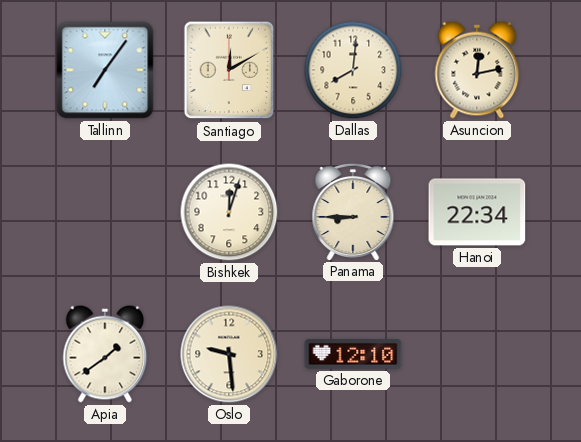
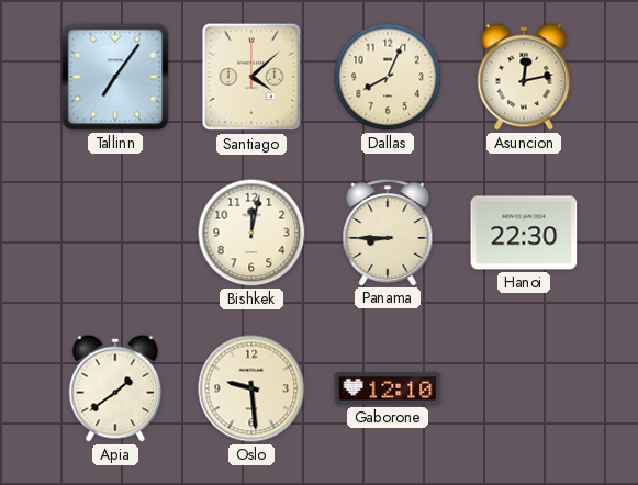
Santiago: 12:10 -> 4:08 (251, 77)
Dallas: 8:01 -> 8:04 (388, 77)
Bishkek: 12:03 -> 12:02 (251, 233)
Hanoi: 22:34 -> 22:30 (524, 233)
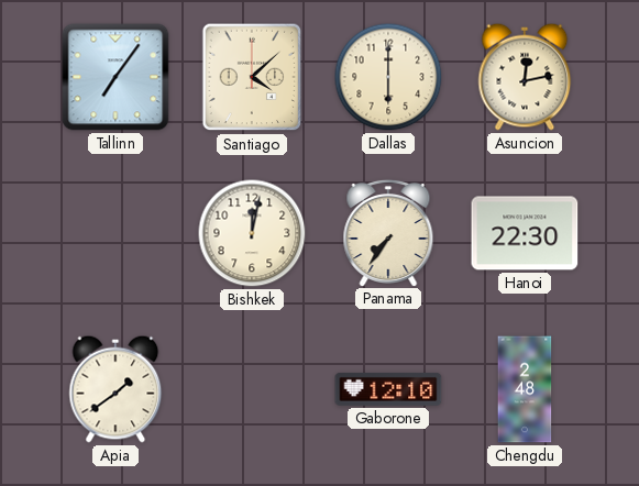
Dallas: 8:04 -> 6:00 (388, 77)
Panama: 8:45 -> 7:36 (388, 232)
Oslo: 9:29 -> none (251, 388)
Chengdu: none -> 2:48 (525, 389)
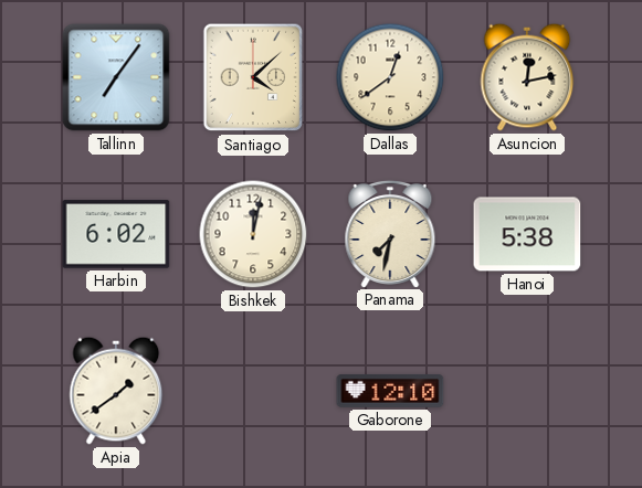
Dallas: 6:00 -> 12:39 (390, 77)
Harbin: none -> 6:02 (116, 234)
Panama: 7:36 -> 7:32 (390, 233)
Hanoi: 22:30 -> 5:38 (527, 234)
Chengdu: 2:48 -> none (525, 389)
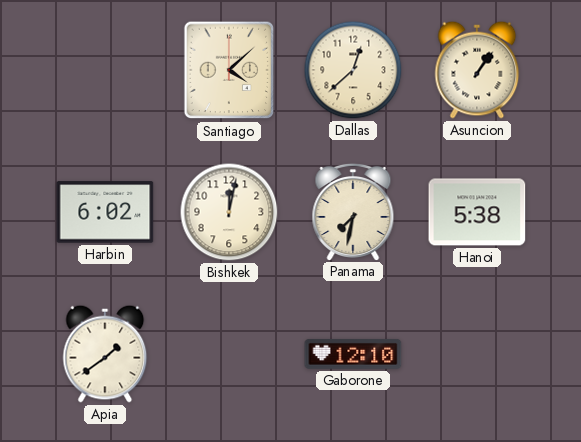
Tallinn: 7:06 -> none (116, 77)
Dallas: 12:39 -> 12:38 (353, 70)
Asuncion: 12:13 -> 1:06 (477, 70)
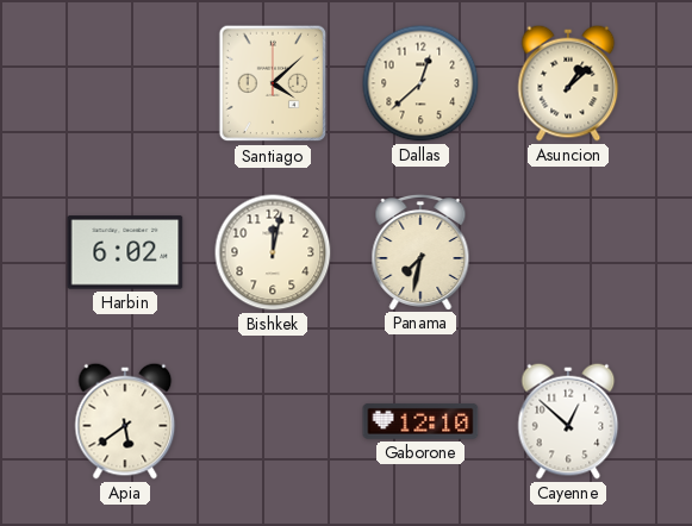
Asuncion: 1:06 -> 1:08 (568, 83)
Hanoi: 5:38 -> none (477, 212)
Apia: 1:39 -> 5:39 (125, 421)
Cayenne: none -> 12:52 (568, 421)
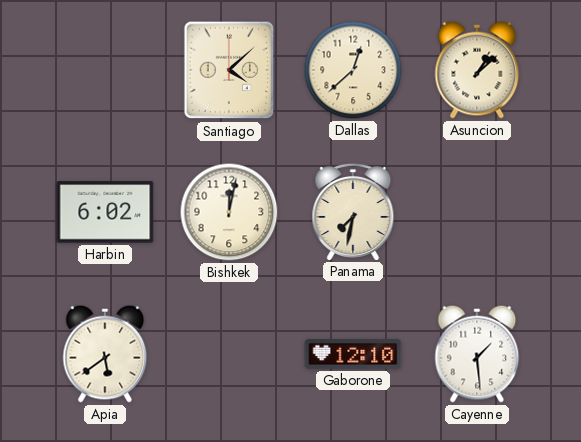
Cayenne: 12:52 -> 1:29 (477, 354)
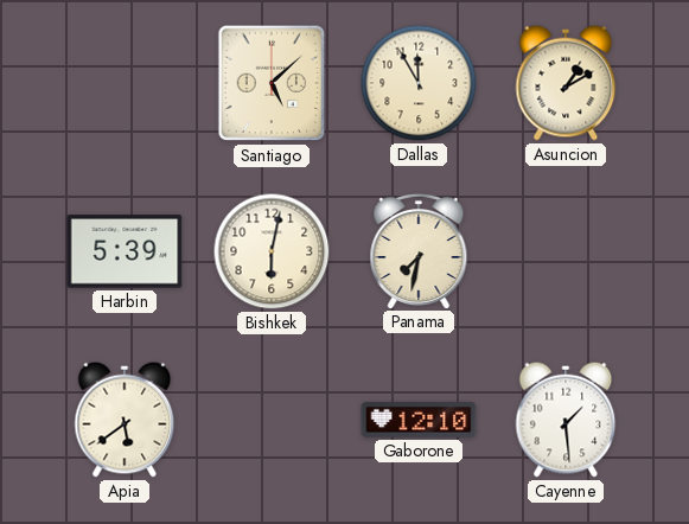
Santiago: 4:08 -> 5:08 (272, 83)
Dallas: 12:38 -> 11:55 (419, 83)
Asuncion: 1:08 -> 1:10 (566, 83)
Harbin: 6:02 -> 5:39 (125, 251)
Bishkek: 12:02 -> 6:02 (272, 251)
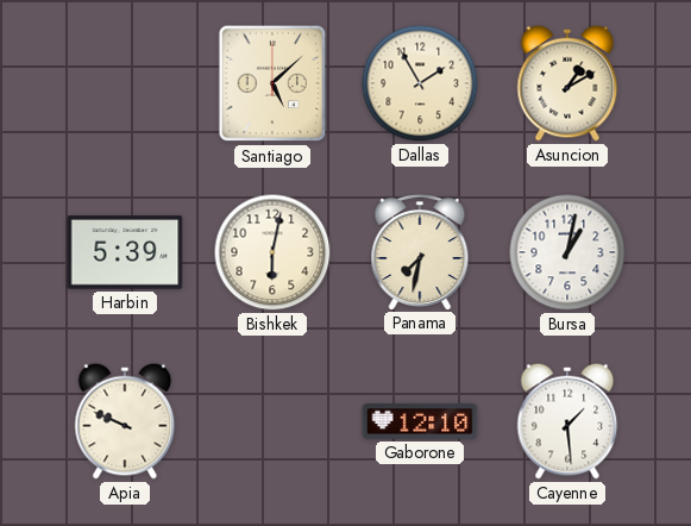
Dallas: 11:55 -> 1:55 (420, 83)
Bursa: none -> 1:02 (567, 252)
Apia: 5:39 -> 9:49 (125, 421)
